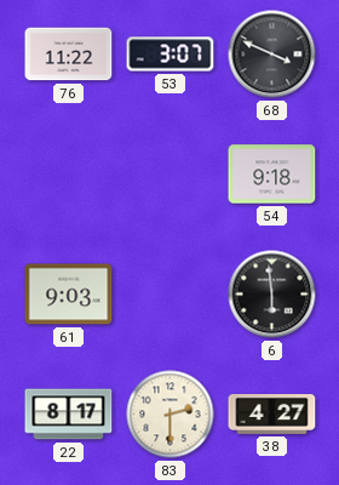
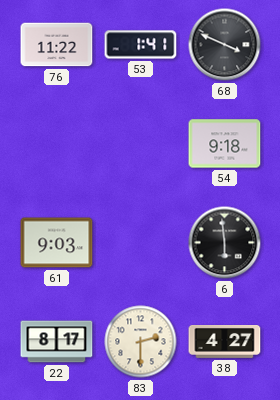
53: 3:07 -> 1:41 (141, 45)
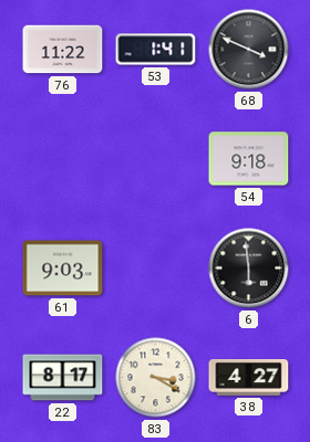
83: 2:30 -> 3:20 (156, 378)
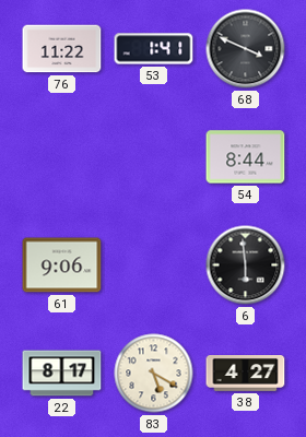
54: 9:18 -> 8:44 (246, 157)
61: 9:03 -> 9:06 (62, 265)
83: 3:20 -> 5:20 (154, 374)
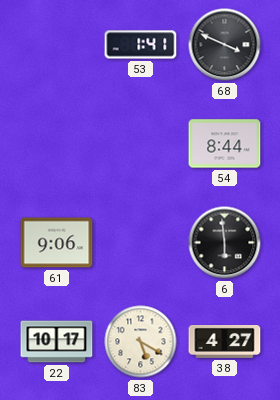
76: 11:22 -> none (62, 49)
22: 8:17 -> 10:17 (57, 342)
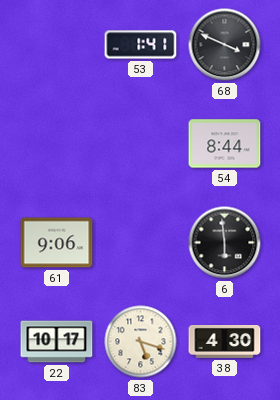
83: 5:20 -> 5:18 (141, 342)
38: 4:27 -> 4:30 (225, 342)
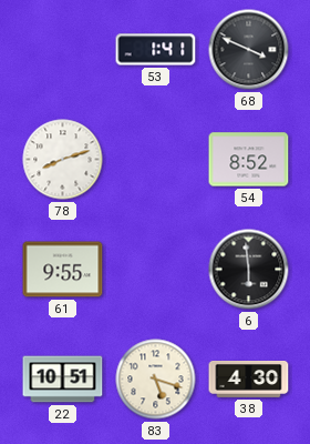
78: none -> 8:12 (63, 160)
54: 8:44 -> 8:52 (249, 160)
61: 9:06 -> 9:55 (63, 270)
22: 10:17 -> 10:51 (63, 380)
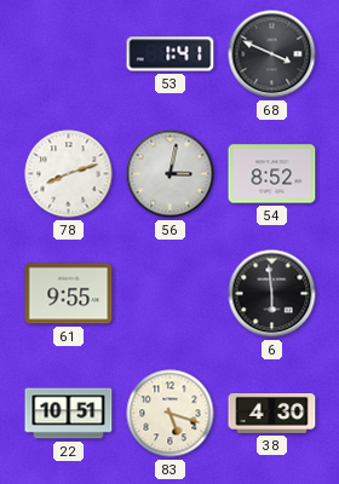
56: none -> 3:02 (171, 174)
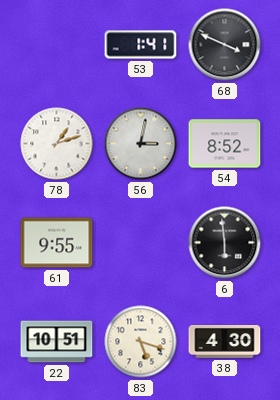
78: 8:12 -> 1:12 (57, 144)
